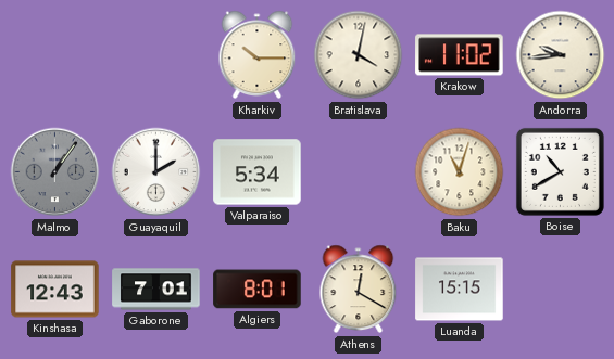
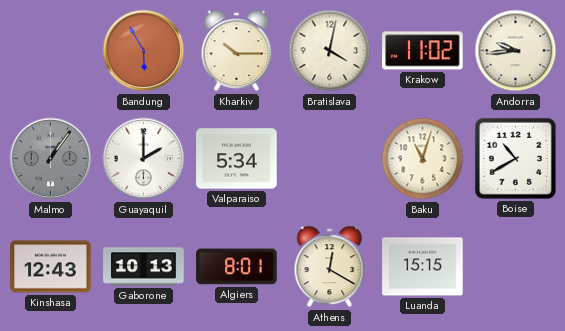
Bandung: none -> 5:55 (144, 51)
Gaborone: 7:01 -> 10:13 (144, 267)
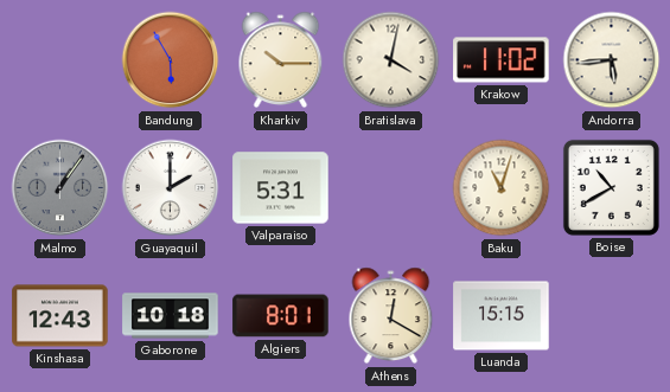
Andorra: 9:44 -> 5:44 (612, 60)
Valparaiso: 5:34 -> 5:31 (281, 188)
Gaborone: 10:13 -> 10:18 (171, 316)
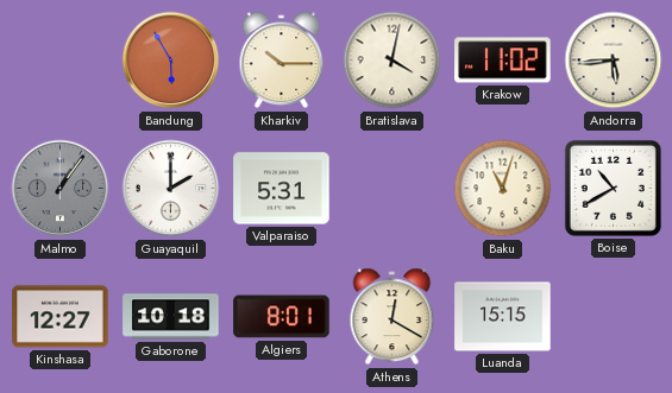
Kinshasa: 12:43 -> 12:27 (61, 317)
